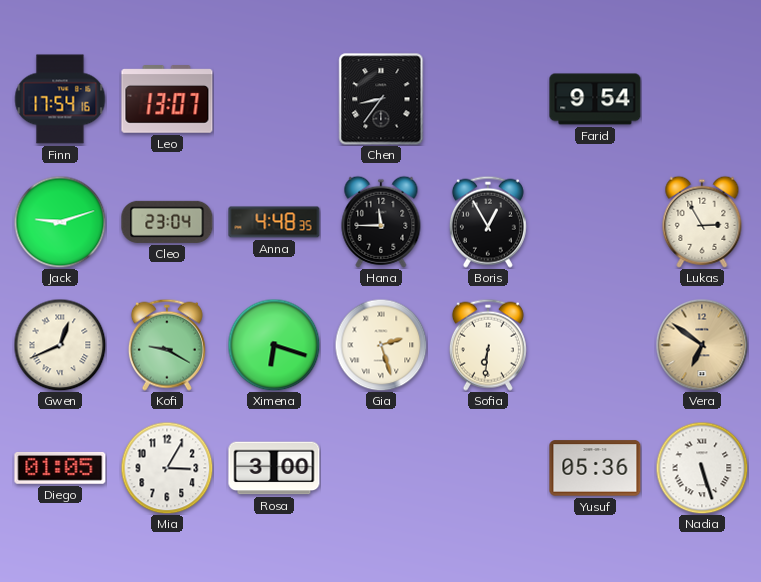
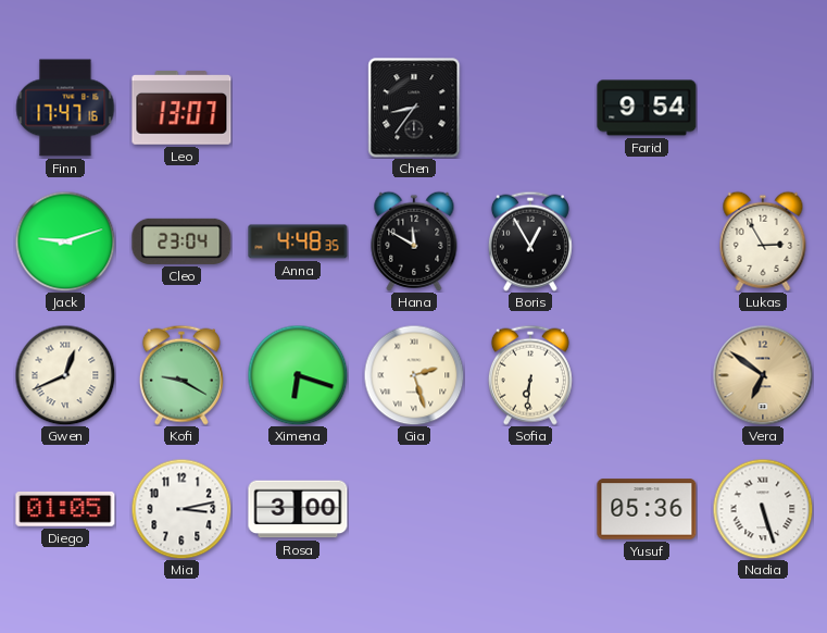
Finn: 17:54 -> 17:47 (65, 108)
Hana: 11:45 -> 11:50 (414, 241)
Mia: 3:05 -> 3:13 (181, 509)
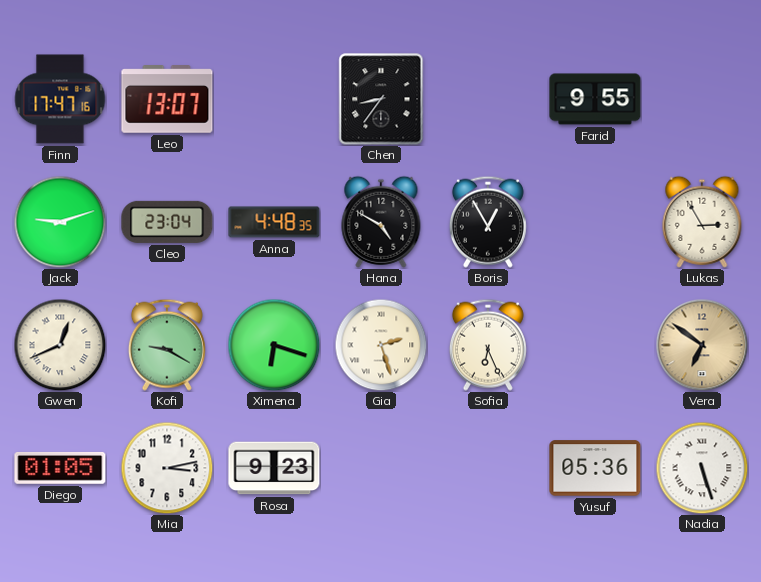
Farid: 9:54 -> 9:55 (595, 99)
Hana: 11:50 -> 4:50 (381, 222)
Sofia: 6:31 -> 6:26 (488, 345)
Rosa: 3:00 -> 9:23 (274, 468)
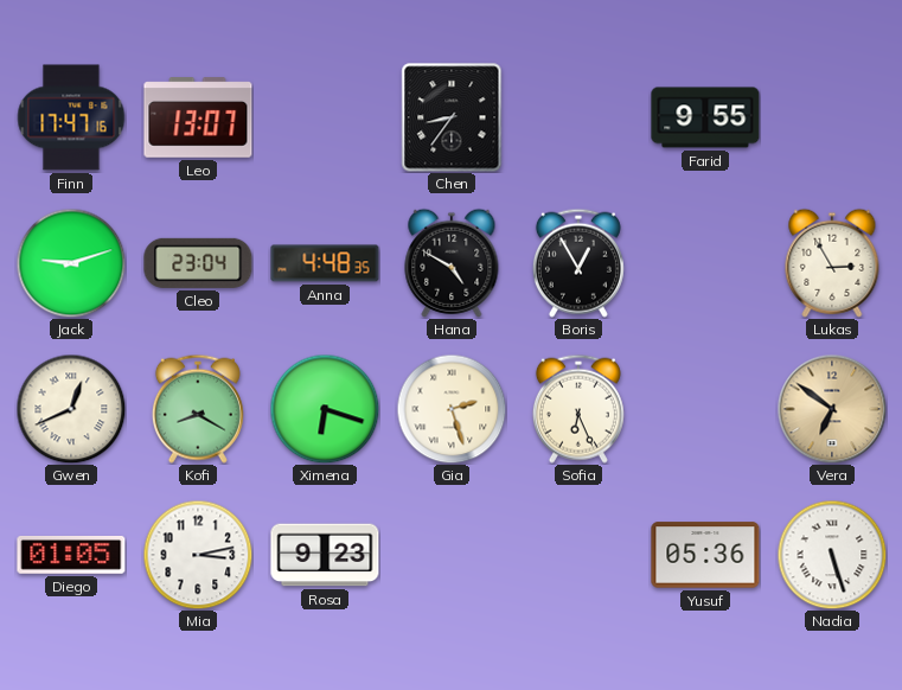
Kofi: 9:20 -> 8:20 (198, 409)
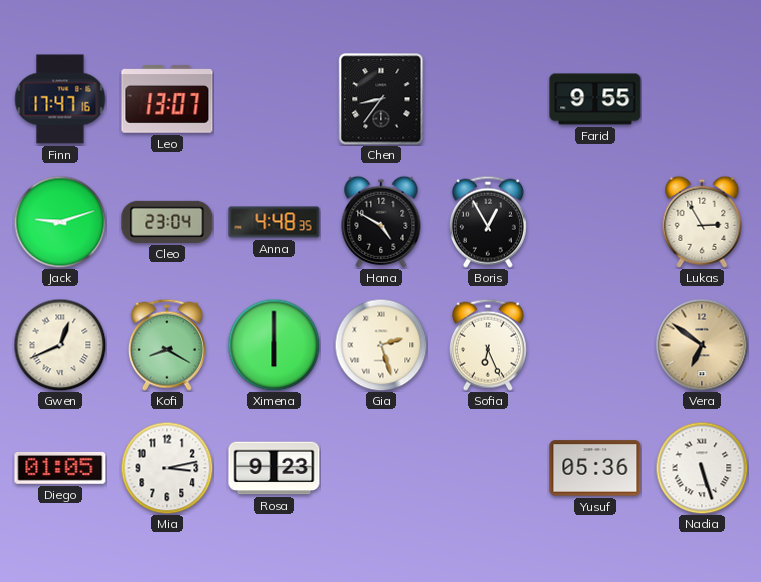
Ximena: 6:18 -> 6:00 (274, 345)
